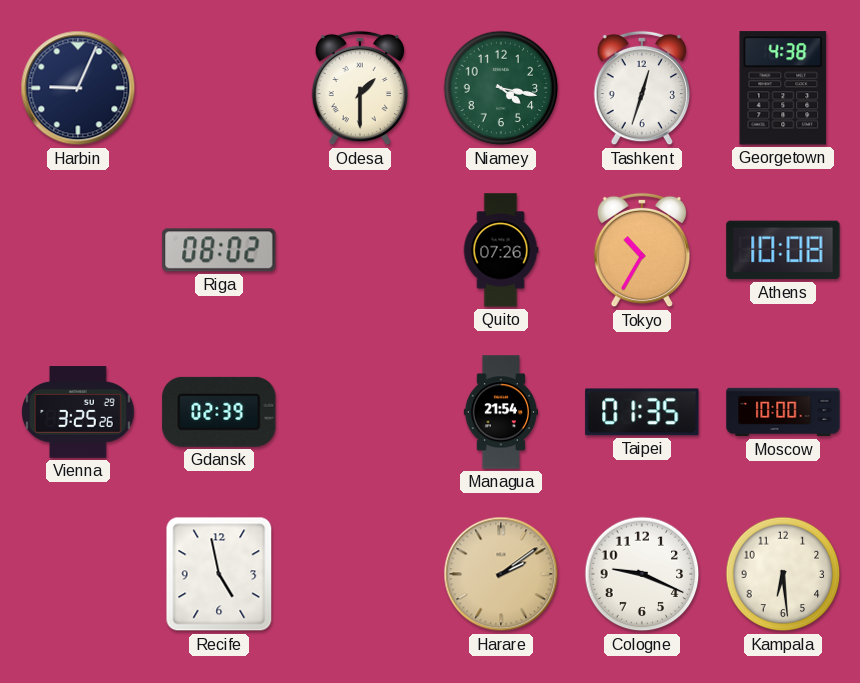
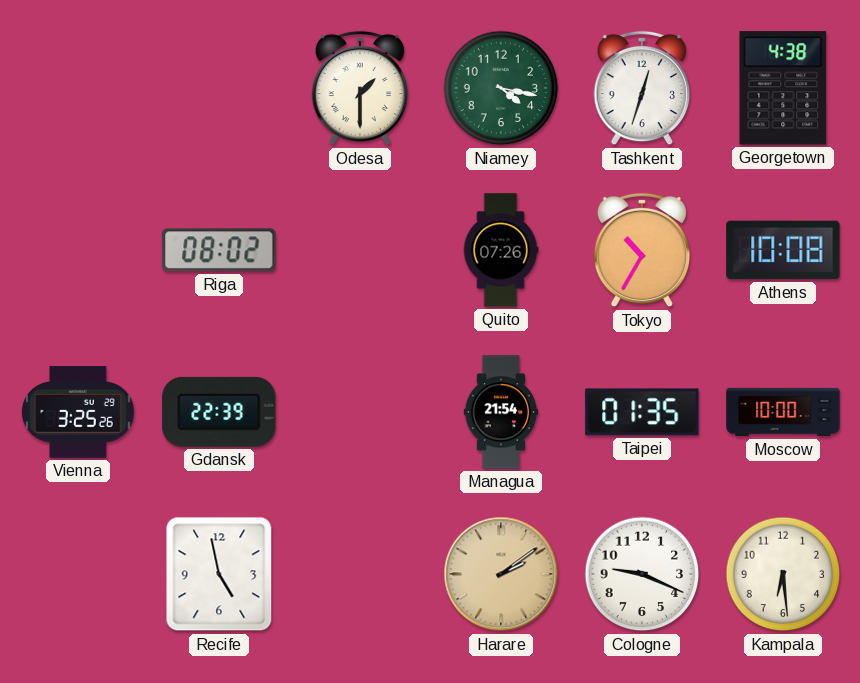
Harbin: 9:04 -> none (78, 88)
Gdansk: 02:39 -> 22:39 (219, 412)
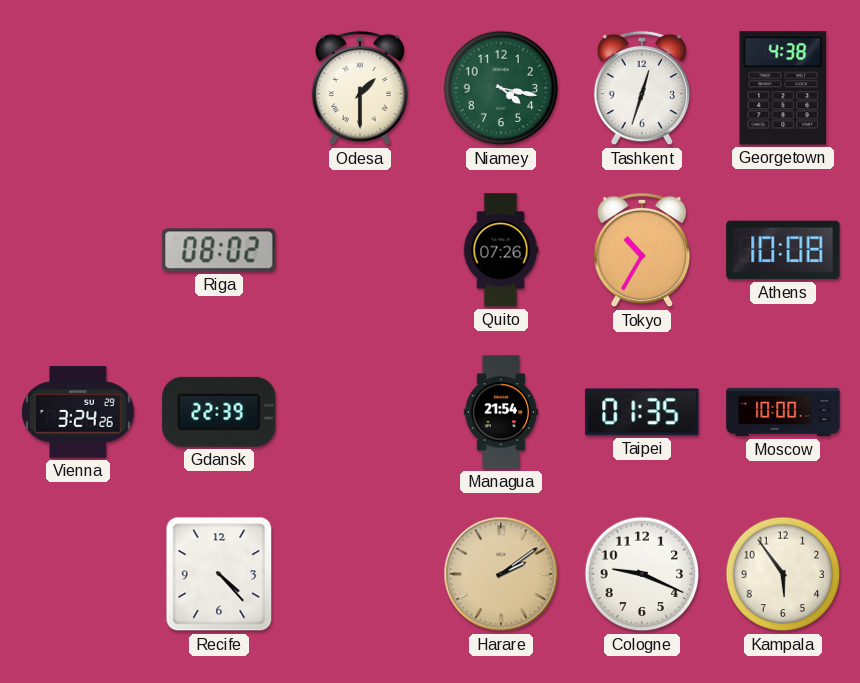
Vienna: 3:25 -> 3:24 (78, 412)
Recife: 4:58 -> 4:23 (219, 574)
Kampala: 6:29 -> 5:54 (783, 574)
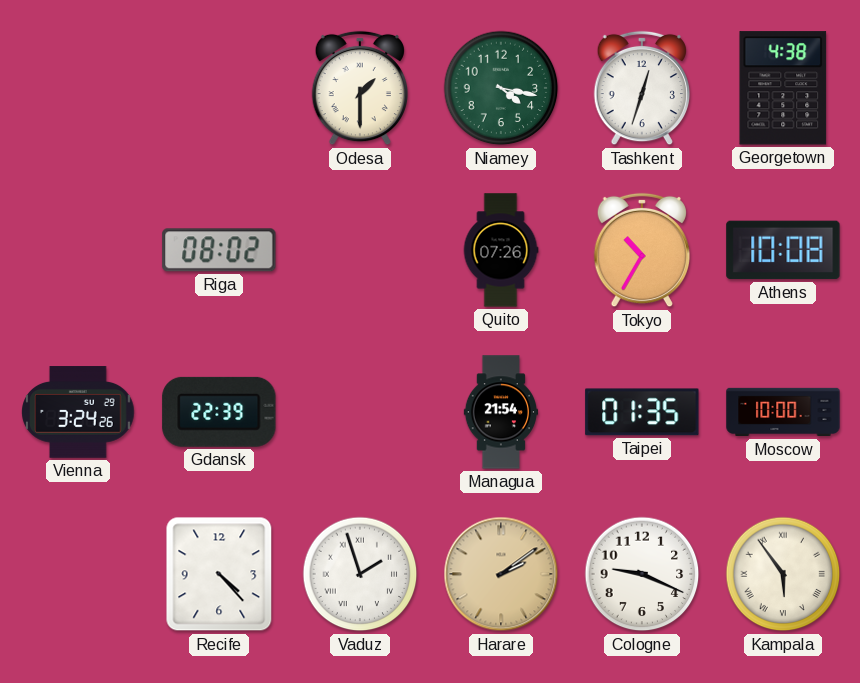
Vaduz: none -> 1:57 (360, 574)
Kampala numerals: Arabic -> Roman (783, 574)
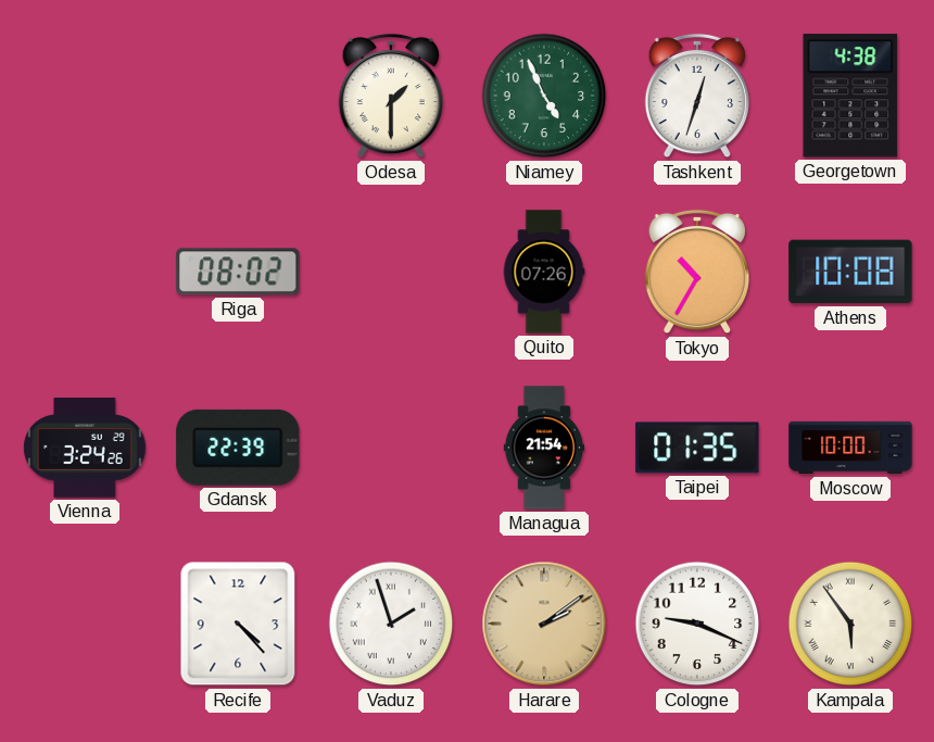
Niamey: 4:17 -> 4:56 (544, 96)
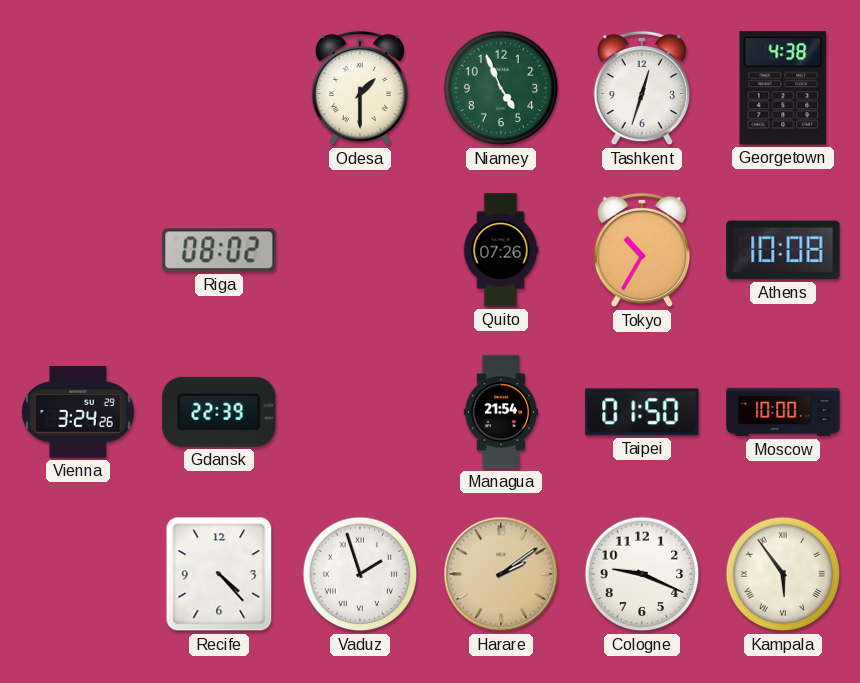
Taipei: 01:35 -> 01:50 (642, 412)
